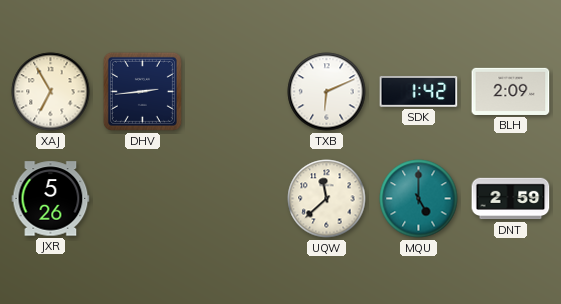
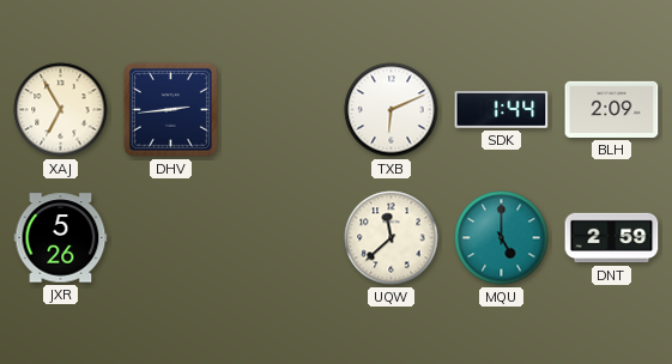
SDK: 1:42 -> 1:44 (502, 109)
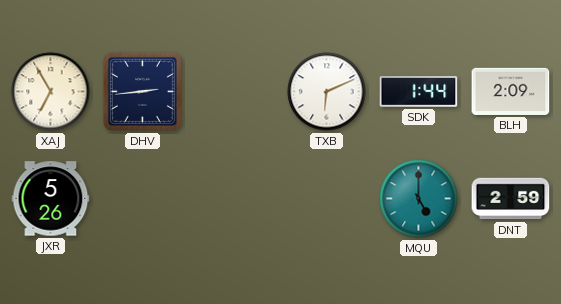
UQW: 11:38 -> none (392, 238)
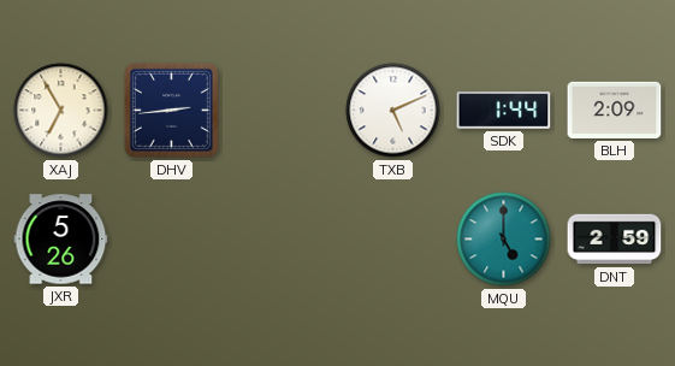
TXB: 6:11 -> 5:11 (393, 111)
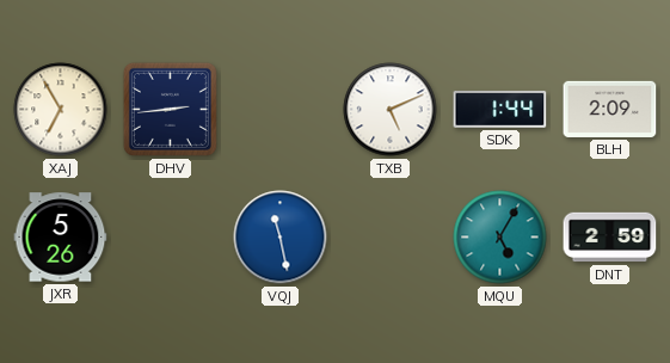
VQJ: none -> 11:28 (281, 238)
MQU: 5:00 -> 5:05 (500, 238)
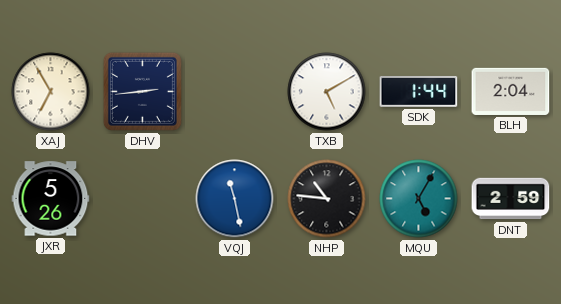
TXB: 5:11 -> 5:10 (327, 92)
BLH: 2:09 -> 2:04 (511, 91)
NHP: none -> 10:46 (327, 199)
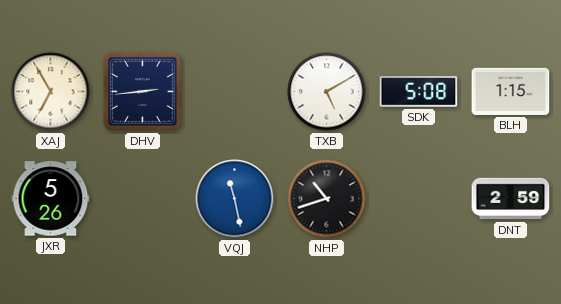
SDK: 1:44 -> 5:08 (419, 91)
BLH: 2:04 -> 1:15 (511, 91)
NHP: 10:46 -> 10:42 (327, 199)
MQU: 5:05 -> none (419, 199)
